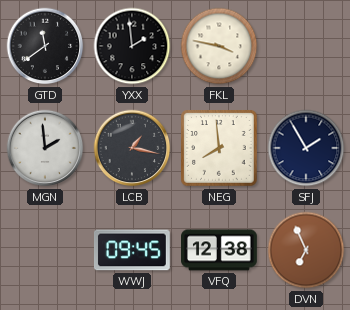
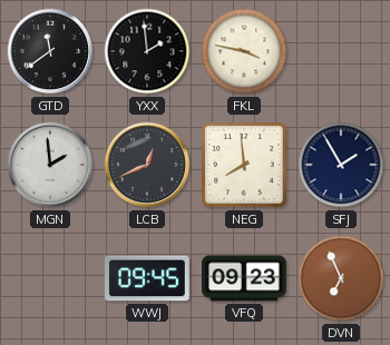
LCB: 1:17 -> 12:41 (147, 165)
VFQ: 12:38 -> 09:23 (245, 278)
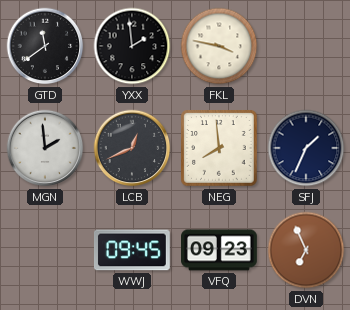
SFJ: 1:55 -> 1:34 (306, 148)
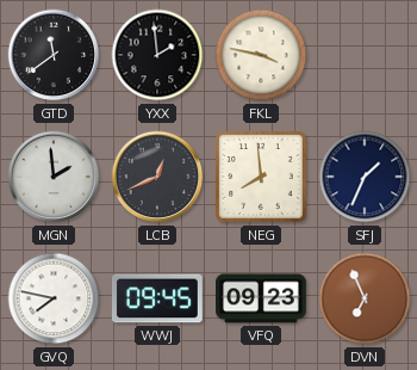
GVQ: none -> 7:47 (54, 298)
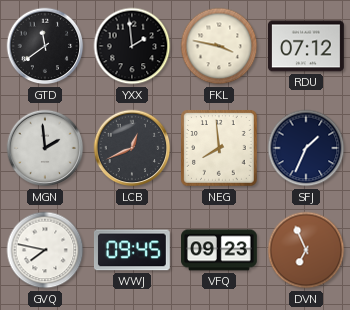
RDU: none -> 07:12 (306, 46)
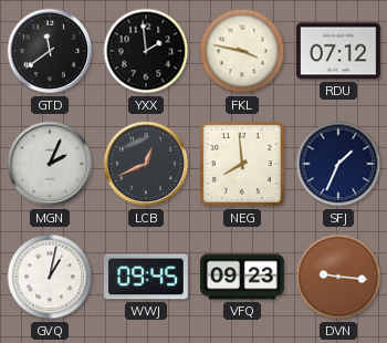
MGN: 1:59 -> 2:04 (50, 164)
GVQ: 7:47 -> 1:02 (50, 277)
DVN: 6:56 -> 9:16 (338, 277)
